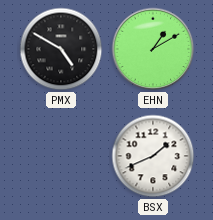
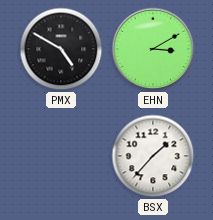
EHN: 1:10 -> 3:10 (153, 49)
BSX: 1:41 -> 1:37 (153, 156)
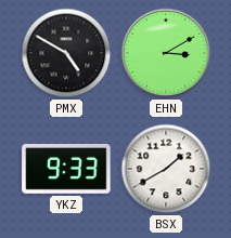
YKZ: none -> 9:33 (66, 170)
BSX: 1:37 -> 1:40 (166, 169)
